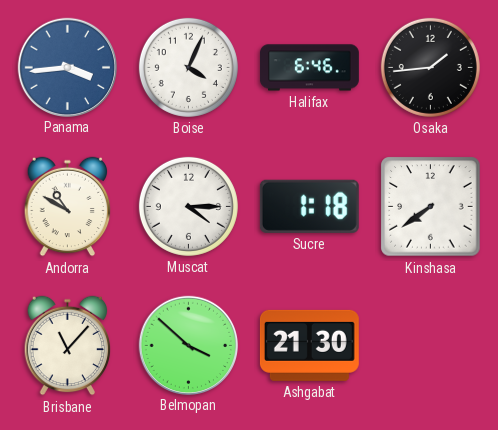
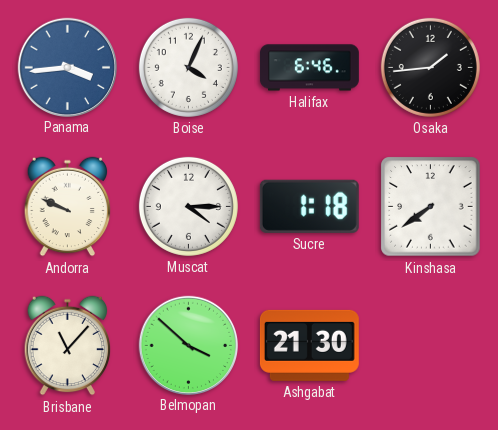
Andorra: 10:50 -> 9:49 (68, 207)
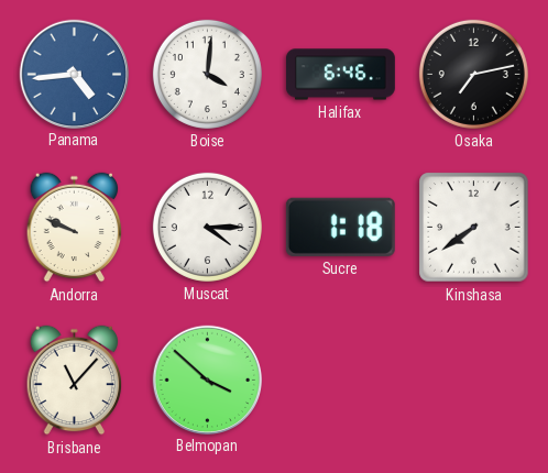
Panama: 3:44 -> 4:44 (74, 74)
Boise: 4:04 -> 4:01 (207, 74)
Osaka: 1:44 -> 7:13 (473, 74)
Ashgabat: 21:30 -> none (309, 345)
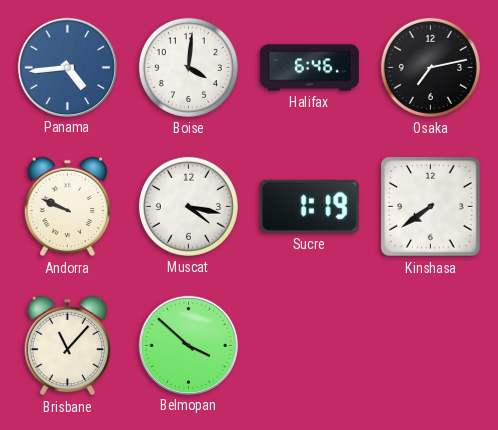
Muscat: 4:15 -> 4:17 (188, 206)
Sucre: 1:18 -> 1:19 (309, 206)
